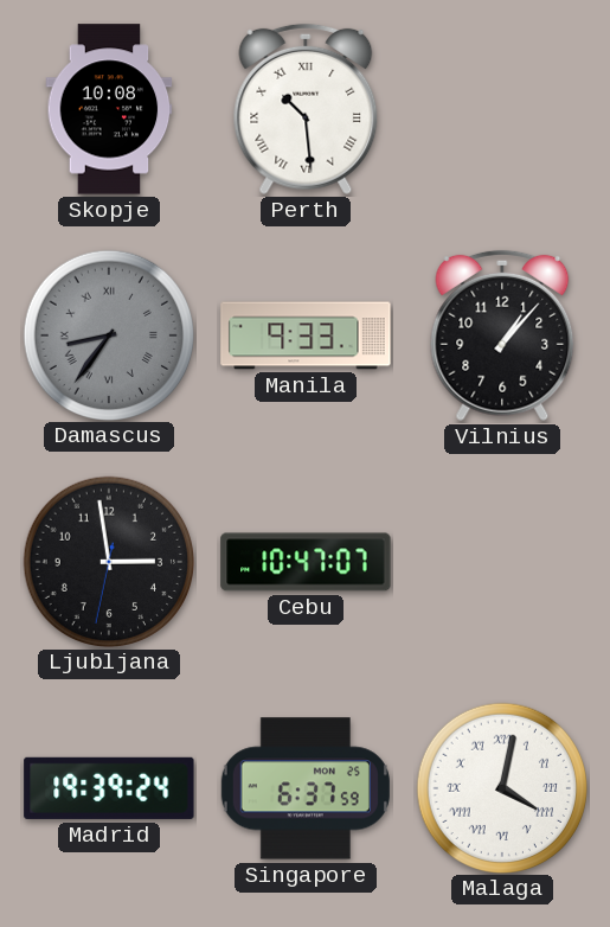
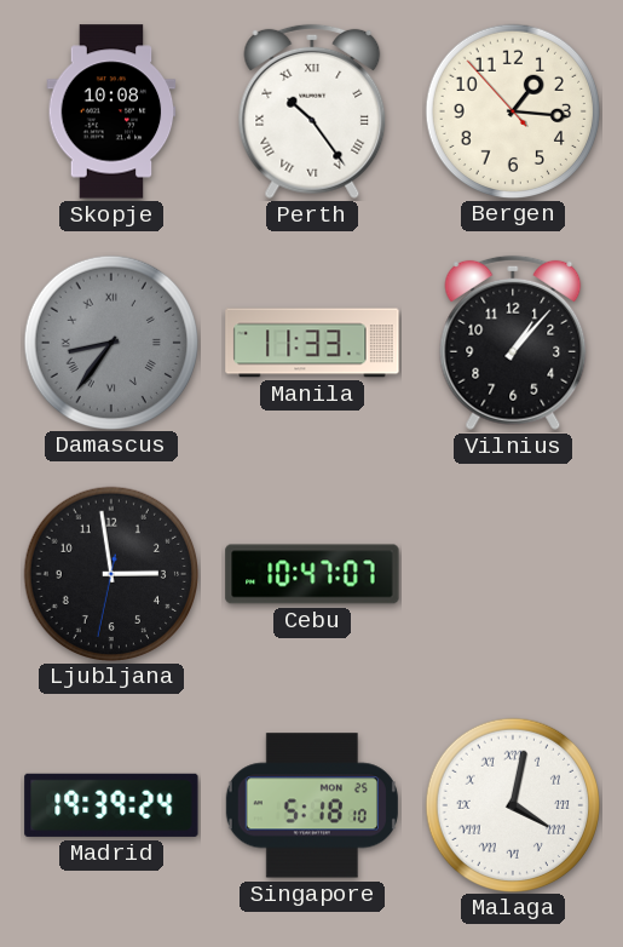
Perth: 10:29 -> 10:24 (312, 111)
Bergen: none -> 1:15 (512, 110)
Manila: 9:33 -> 11:33 (312, 343)
Singapore: 6:37 -> 5:18 (312, 805)
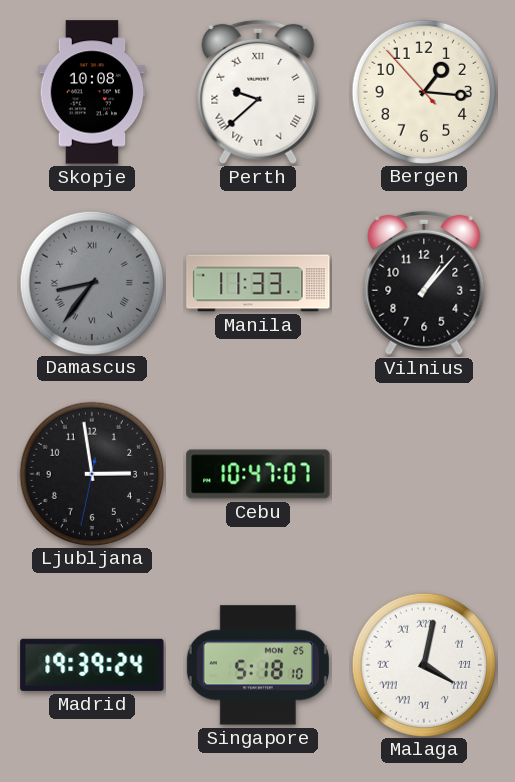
Perth: 10:24 -> 9:38 (258, 92)
